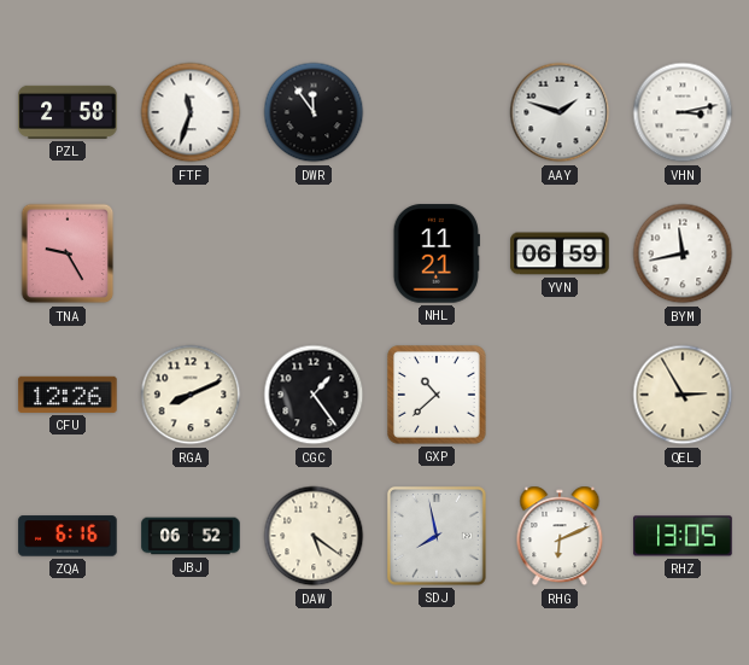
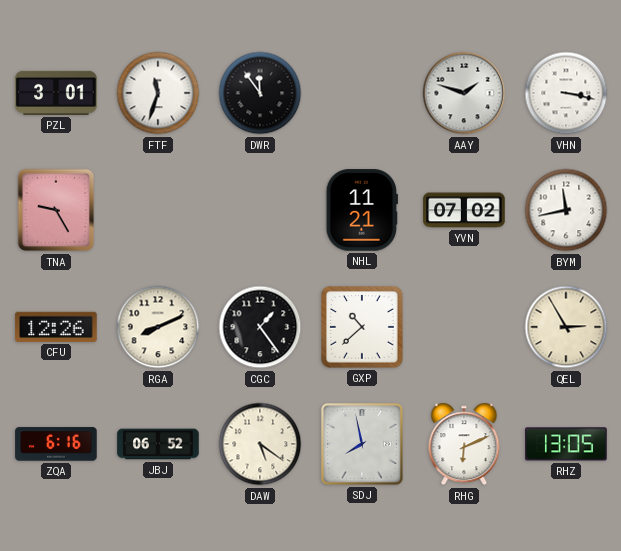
PZL: 2:58 -> 3:01 (56, 93)
VHN: 3:13 -> 3:17 (566, 93)
YVN: 06:59 -> 07:02 (464, 210)
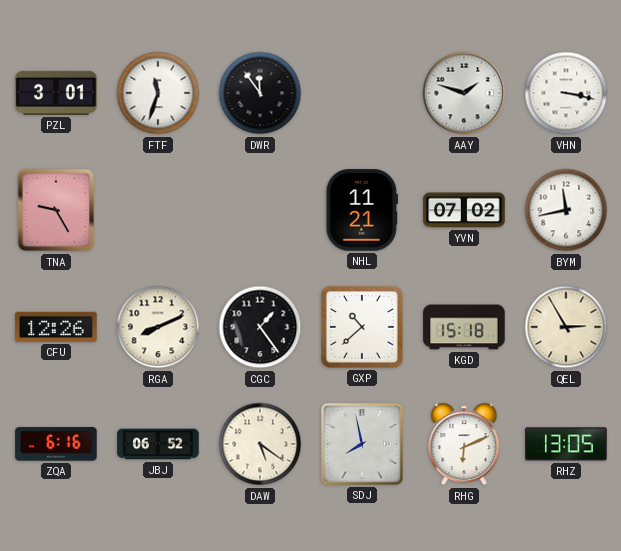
KGD: none -> 15:18 (464, 327)
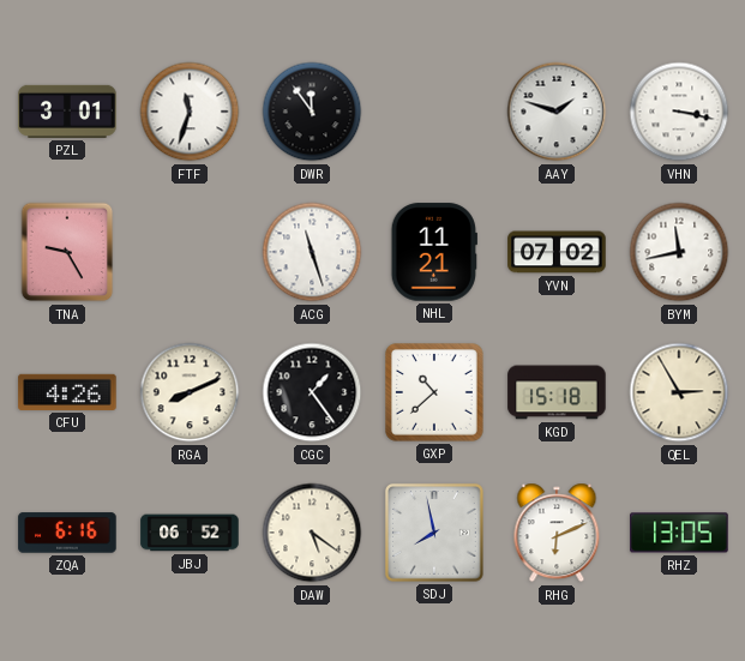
ACG: none -> 11:27 (312, 252)
CFU: 12:26 -> 4:26 (67, 392)
